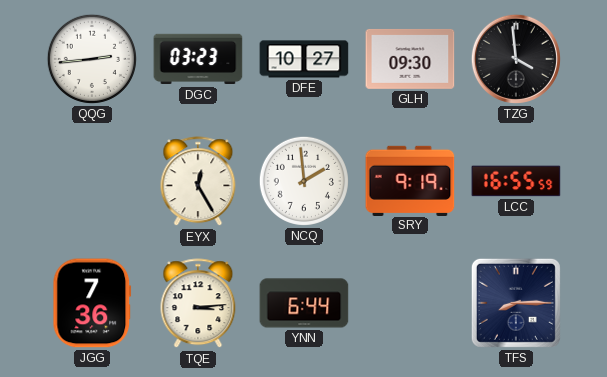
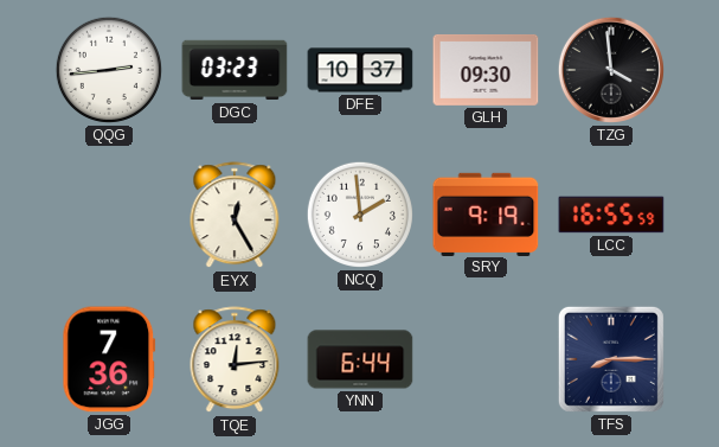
DFE: 10:27 -> 10:37 (360, 70)
TQE: 3:14 -> 12:14 (235, 360)
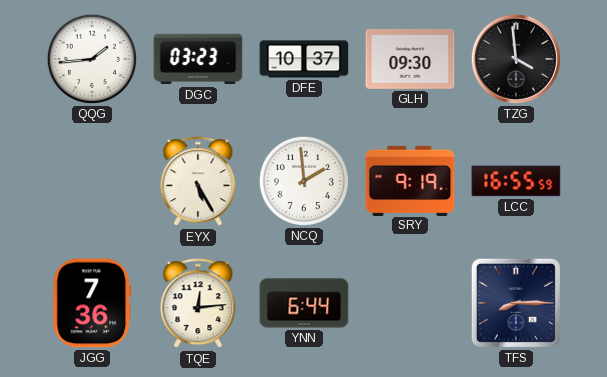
QQG: 2:44 -> 1:44 (92, 59)
EYX: 12:25 -> 5:25 (198, 182)
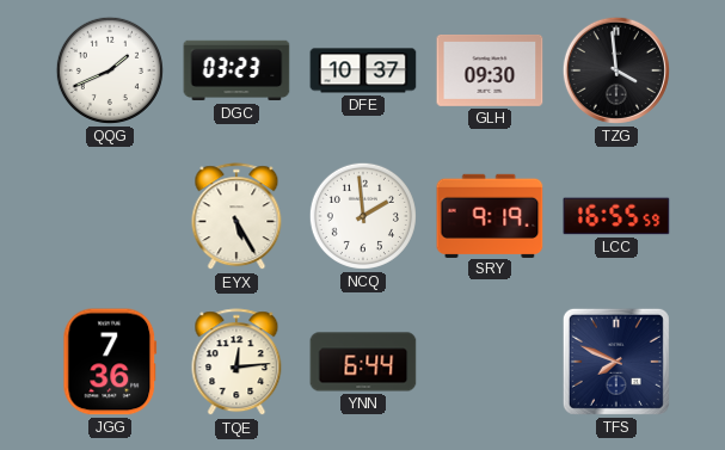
QQG: 1:44 -> 1:41 (110, 70)
TFS: 8:15 -> 7:49 (616, 362)
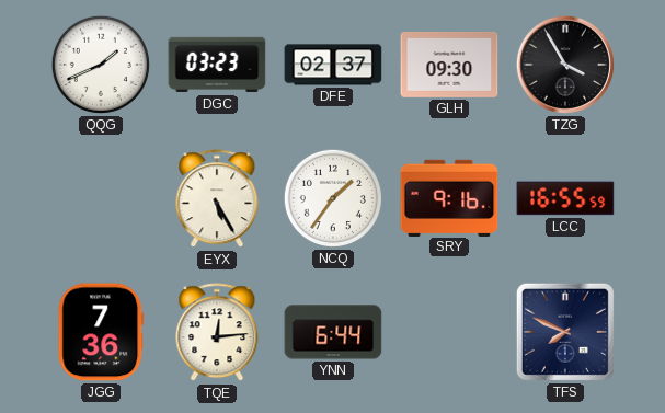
DFE: 10:37 -> 02:37 (333, 65)
TZG: 3:59 -> 3:55 (565, 65)
NCQ: 1:59 -> 1:36 (333, 198)
SRY: 9:19 -> 9:16 (449, 197)
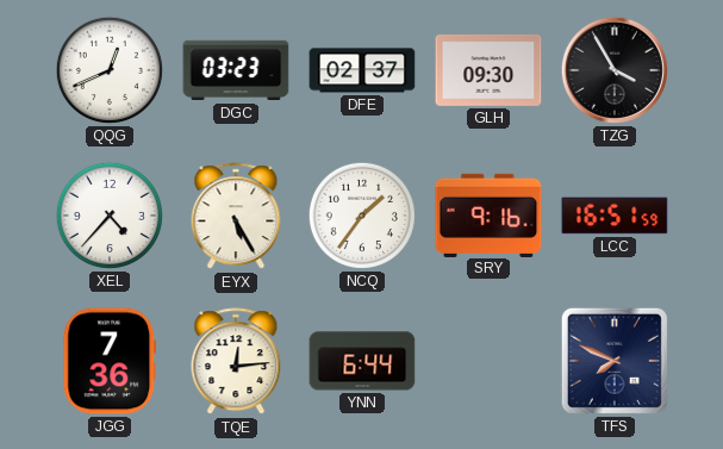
QQG: 1:41 -> 12:41 (110, 70)
XEL: none -> 4:37 (110, 216)
LCC: 16:55 -> 16:51 (615, 216)
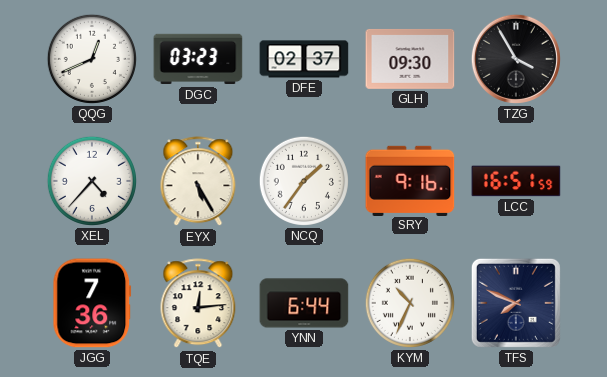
KYM: none -> 10:34 (410, 303)
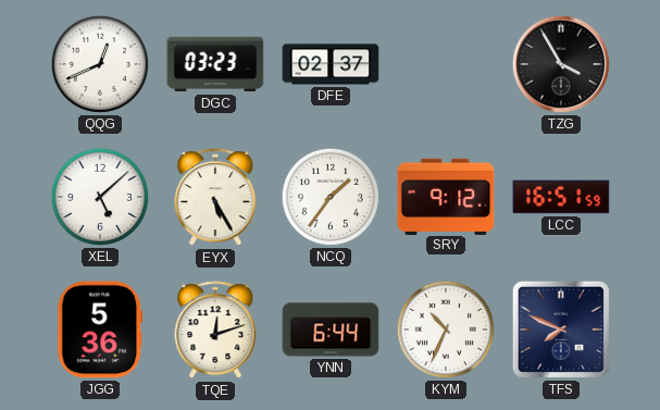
GLH: 09:30 -> none (410, 59)
XEL: 4:37 -> 5:08 (100, 197)
SRY: 9:16 -> 9:12 (446, 196)
JGG: 7:36 -> 5:36 (100, 330)
TQE: 12:14 -> 12:12 (215, 331)
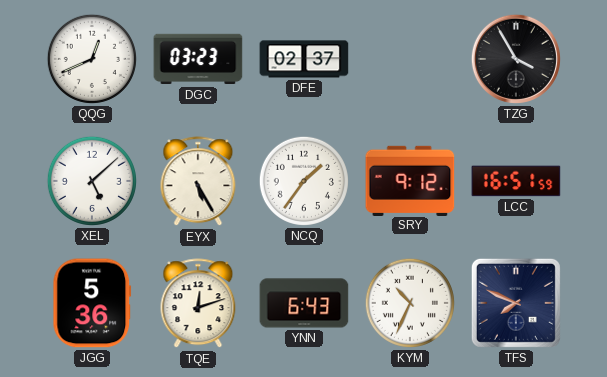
YNN: 6:44 -> 6:43 (304, 303)
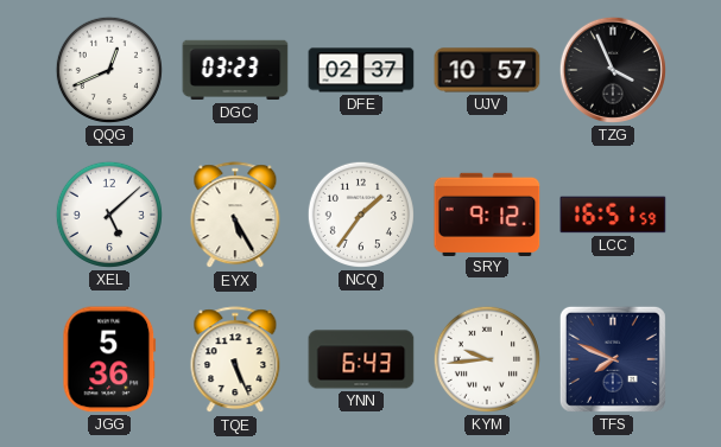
UJV: none -> 10:57 (487, 70)
TZG: 3:55 -> 3:56 (613, 70)
TQE: 12:12 -> 5:26 (235, 360)
KYM: 10:34 -> 9:44 (487, 359)
